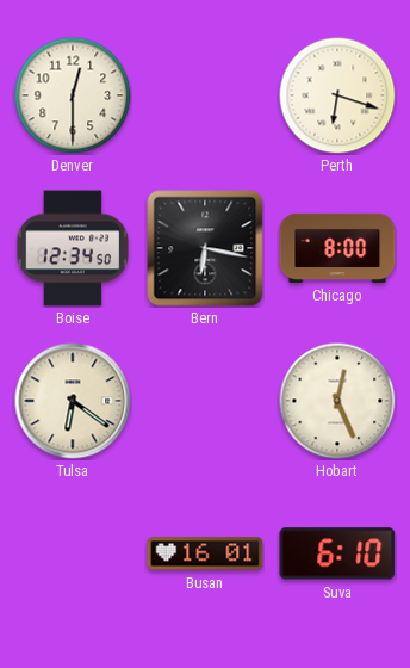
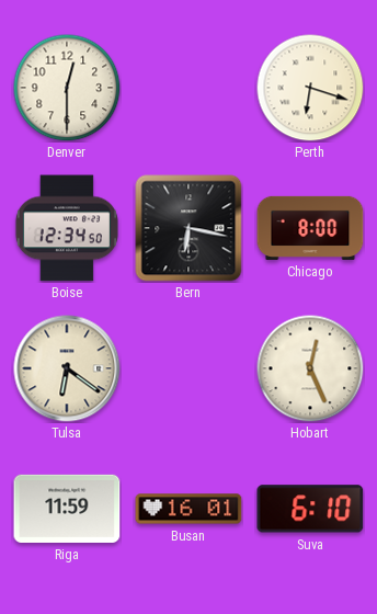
Riga: none -> 11:59 (67, 509)
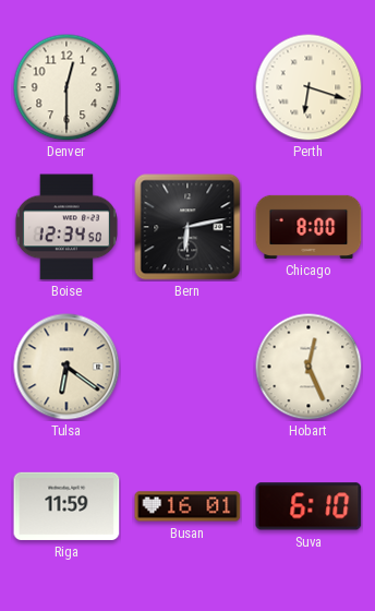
Bern: 6:17 -> 6:13 (187, 227)
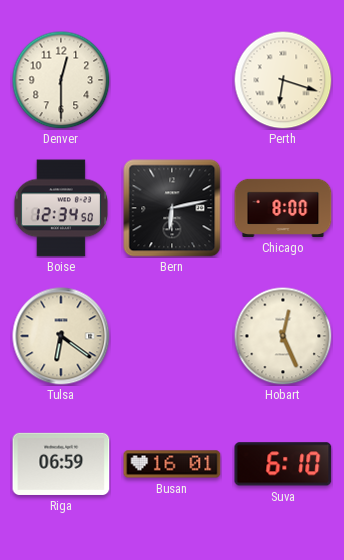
Riga: 11:59 -> 06:59 (61, 464)
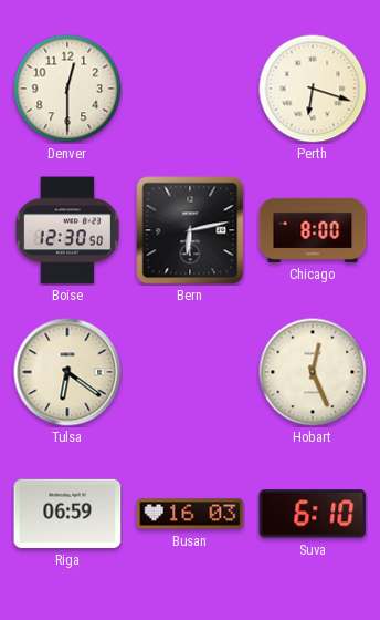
Boise: 12:34 -> 12:30 (67, 230)
Busan: 16:01 -> 16:03 (190, 514)
